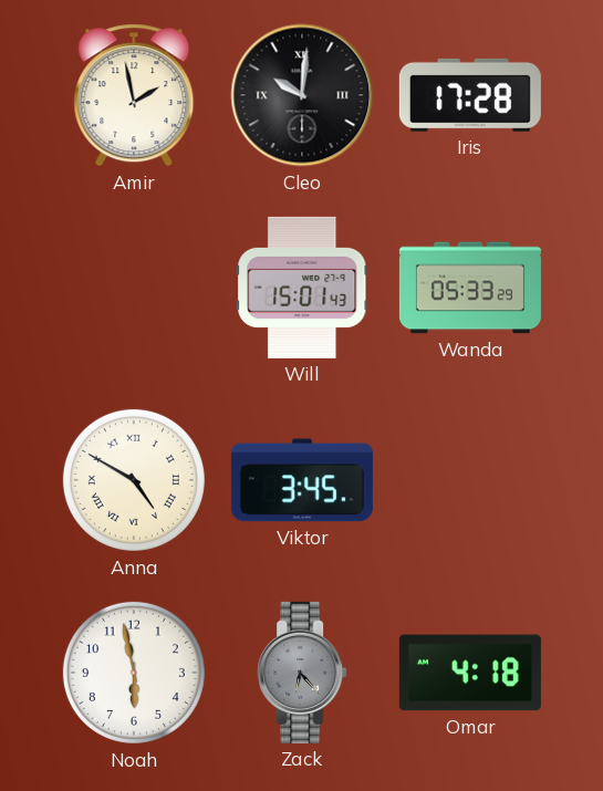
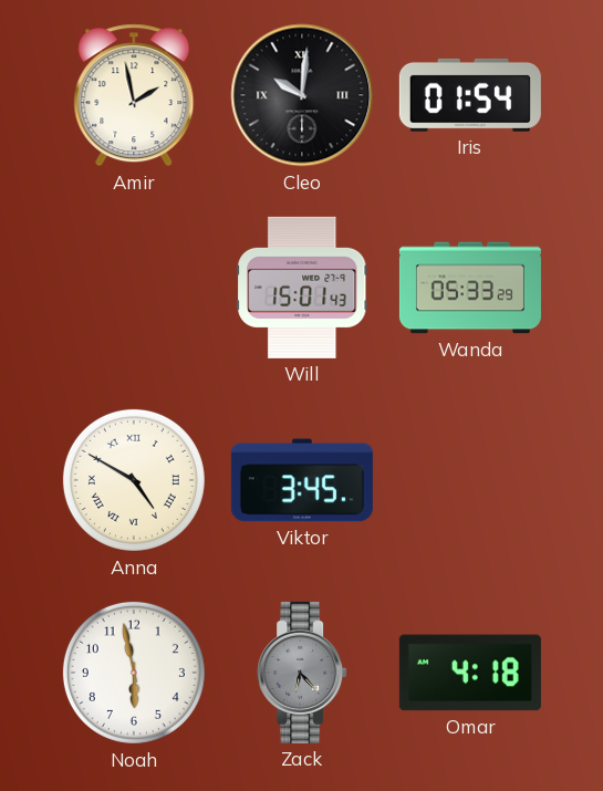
Iris: 17:28 -> 01:54 (470, 95)
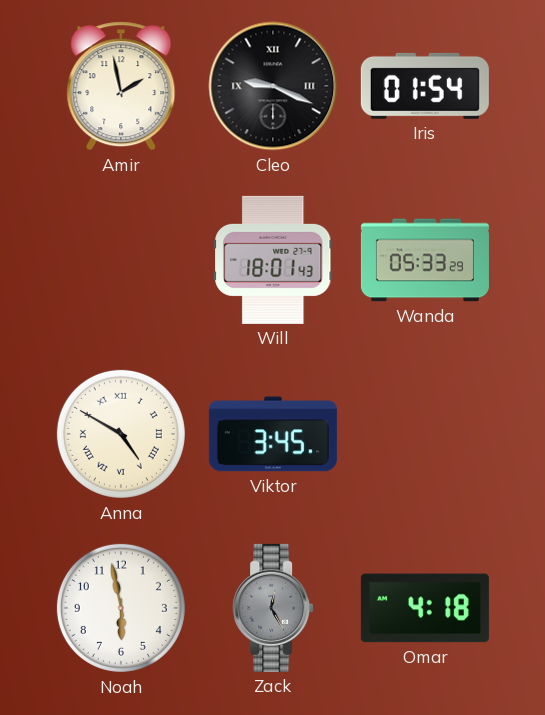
Cleo: 10:01 -> 9:19 (273, 86)
Will: 15:01 -> 18:01 (273, 260)
Zack: 6:23 -> 12:25 (273, 608)
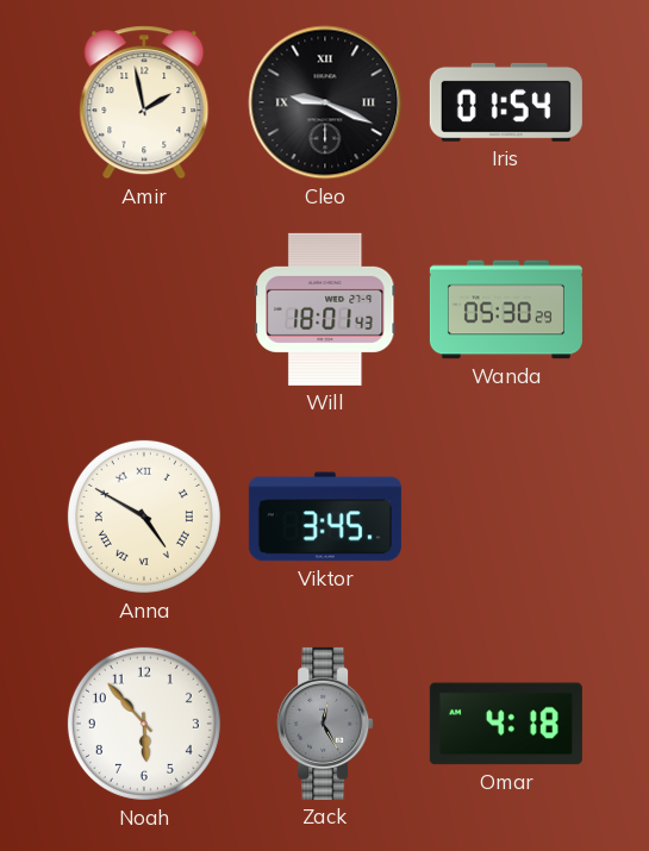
Wanda: 05:33 -> 05:30 (506, 309)
Noah: 5:58 -> 5:53 (144, 724)
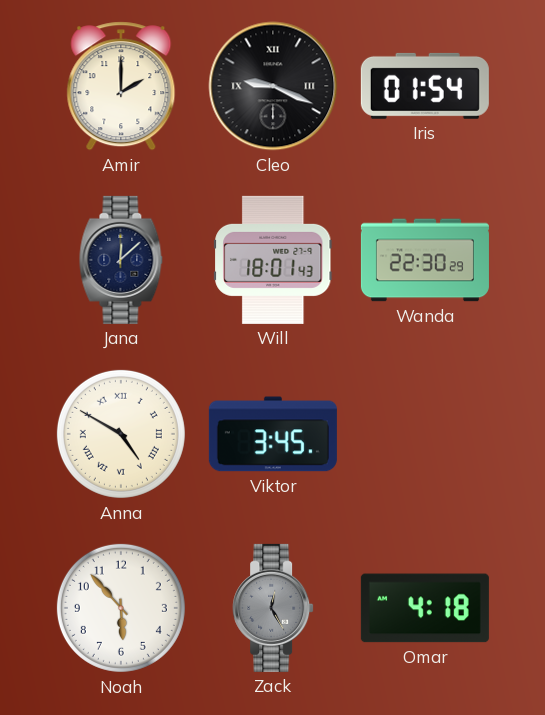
Amir: 1:58 -> 2:00 (121, 86)
Jana: none -> 12:08 (121, 260)
Wanda: 05:30 -> 22:30 (425, 260)
